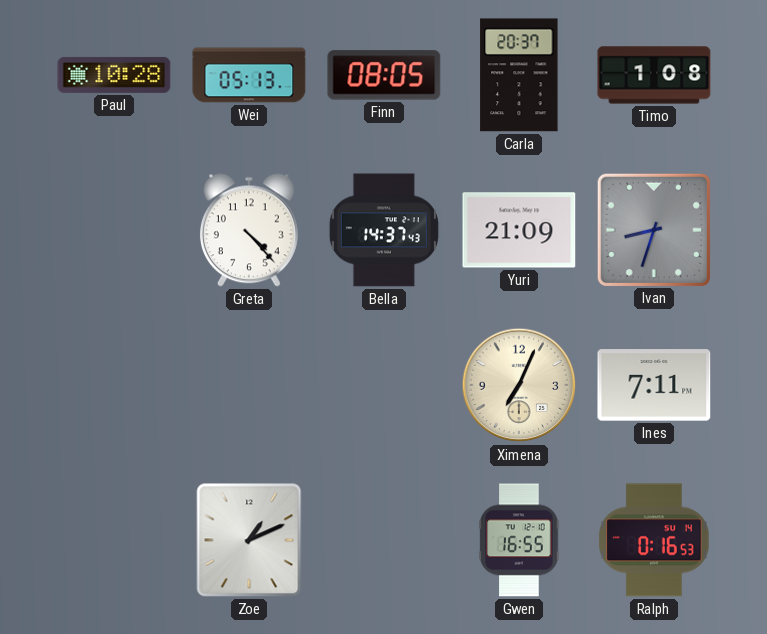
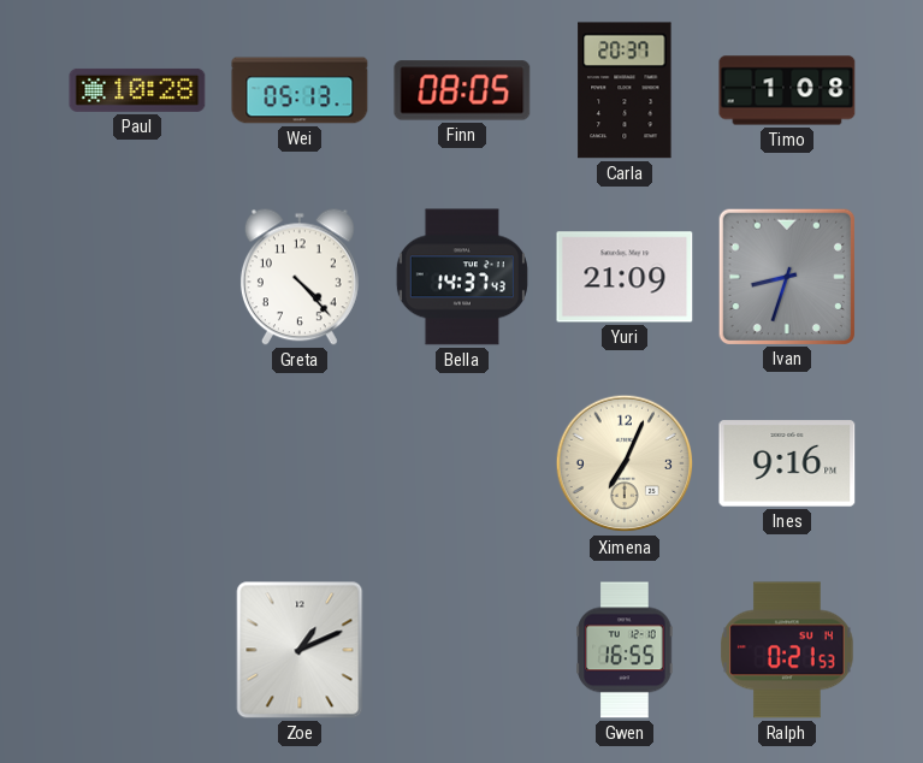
Ines: 7:11 -> 9:16 (787, 463)
Ralph: 0:16 -> 0:21 (787, 650)
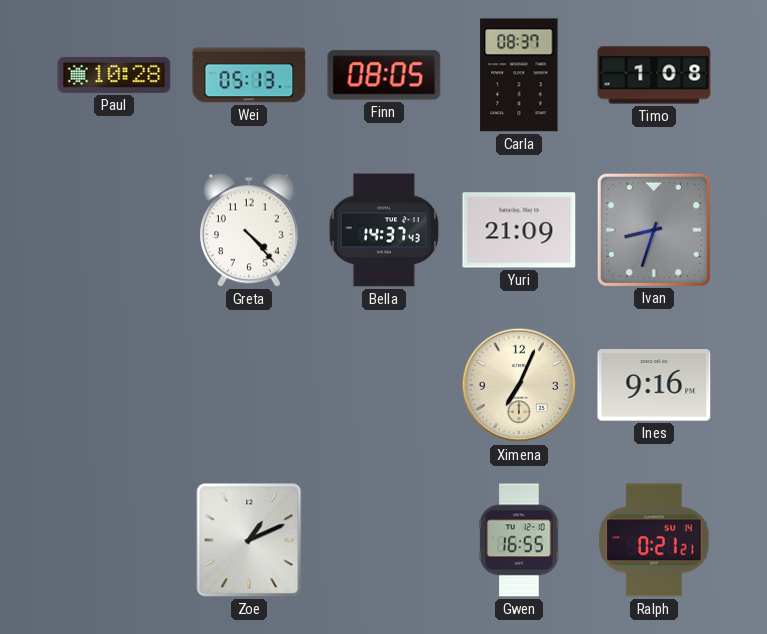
Carla: 20:37 -> 08:37 (519, 75)
Ralph: 0:21:53 -> 0:21:21 (654, 540)
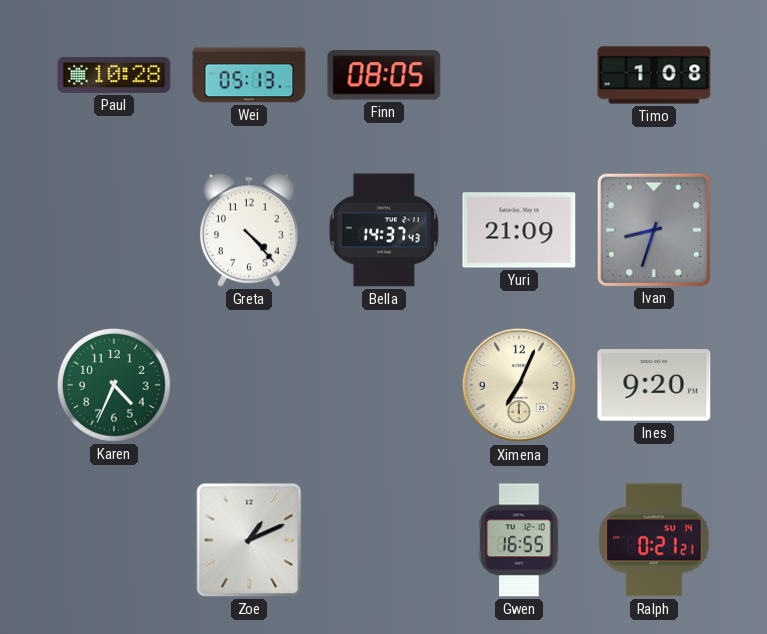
Carla: 08:37 -> none (519, 75)
Karen: none -> 4:34 (114, 385)
Ines: 9:16 -> 9:20 (654, 385)
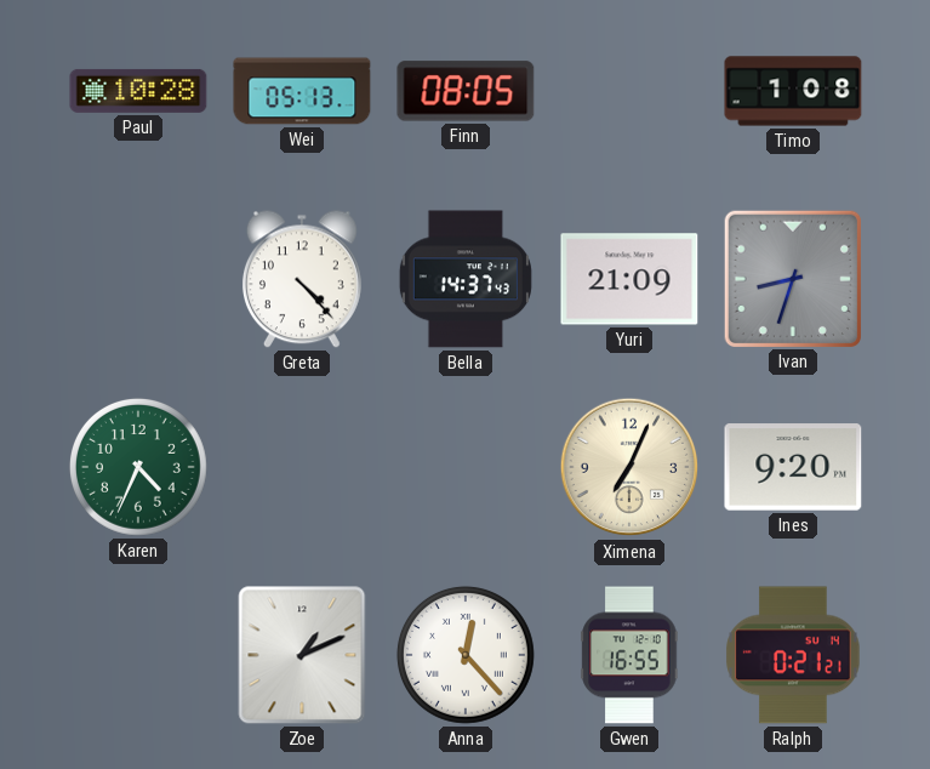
Anna: none -> 12:23 (466, 655)
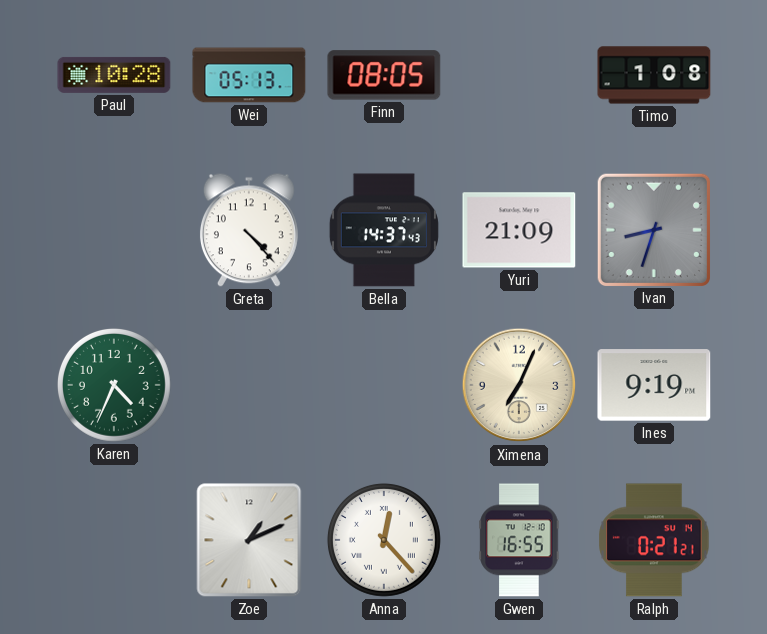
Ines: 9:20 -> 9:19 (654, 385)
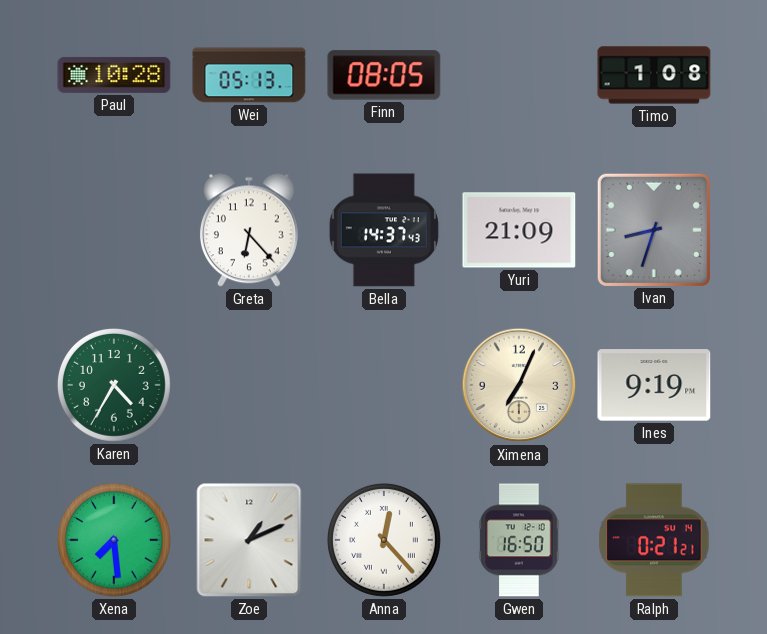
Greta: 4:23 -> 6:23 (249, 230)
Karen: 4:34 -> 4:35 (114, 385)
Xena: none -> 7:29 (114, 540)
Gwen: 16:55 -> 16:50 (519, 540)
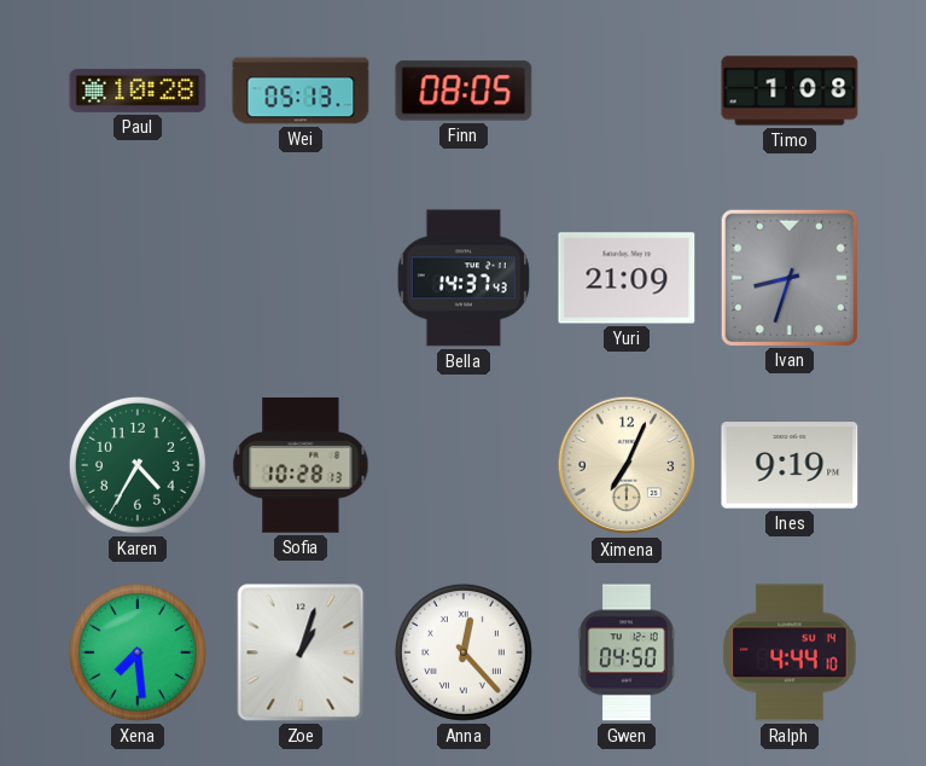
Greta: 6:23 -> none (249, 230)
Sofia: none -> 10:28 (301, 465)
Zoe: 1:11 -> 1:03 (301, 652)
Gwen: 16:50 -> 04:50 (627, 652)
Ralph: 0:21 -> 4:44 (790, 652)
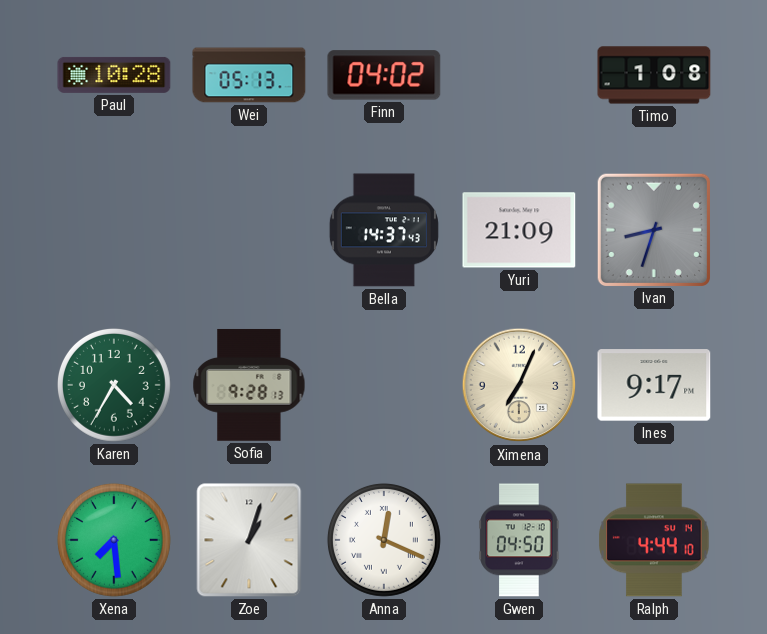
Finn: 08:05 -> 04:02 (384, 75)
Sofia: 10:28 -> 9:28 (249, 385)
Ines: 9:19 -> 9:17 (654, 385)
Anna: 12:23 -> 12:19 (384, 540)
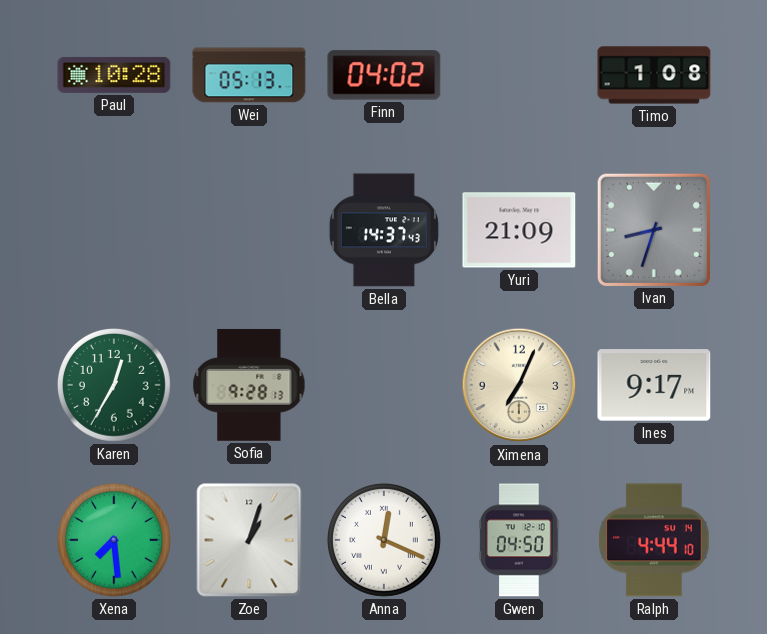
Karen: 4:35 -> 12:35 (114, 385)
